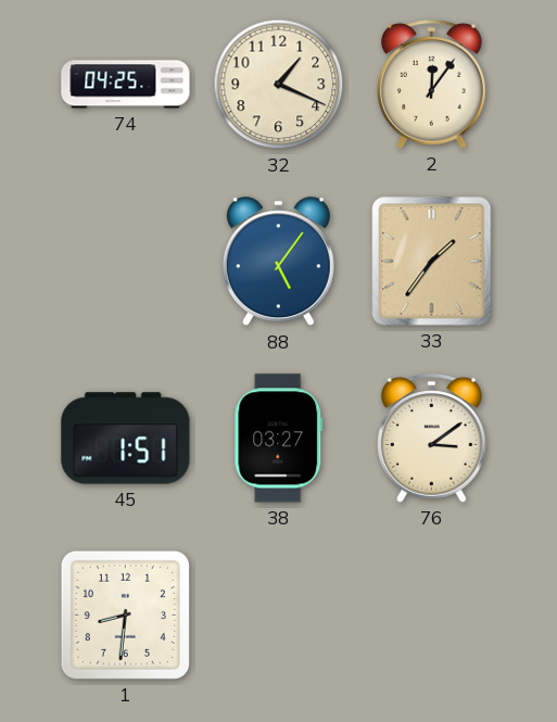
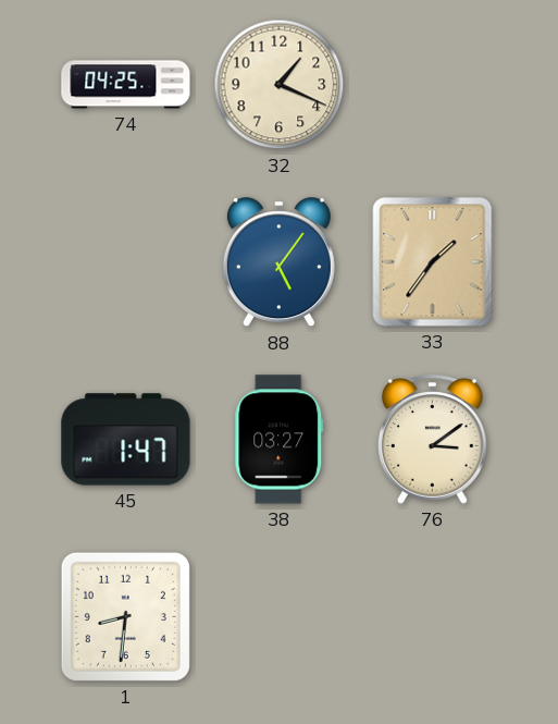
2: 12:06 -> none (432, 85)
45: 1:51 -> 1:47 (126, 440)
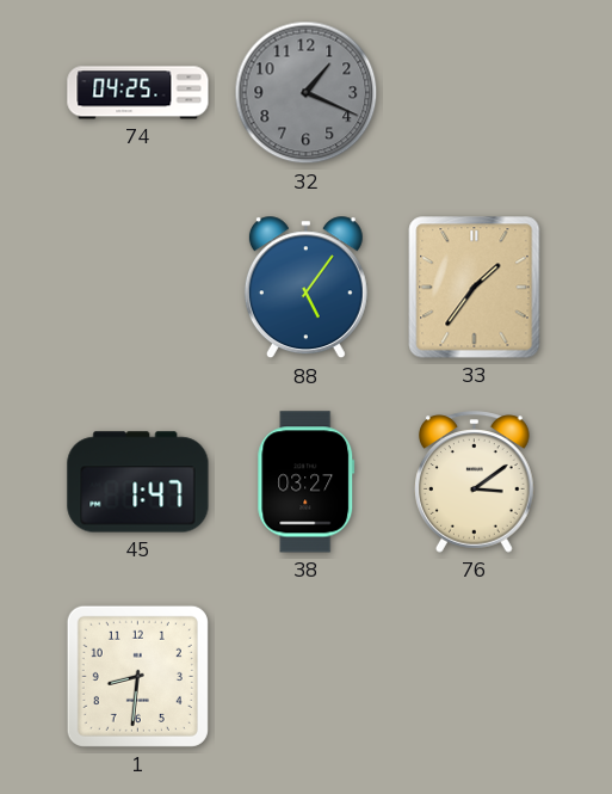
32 dial: cream -> grey (307, 93)
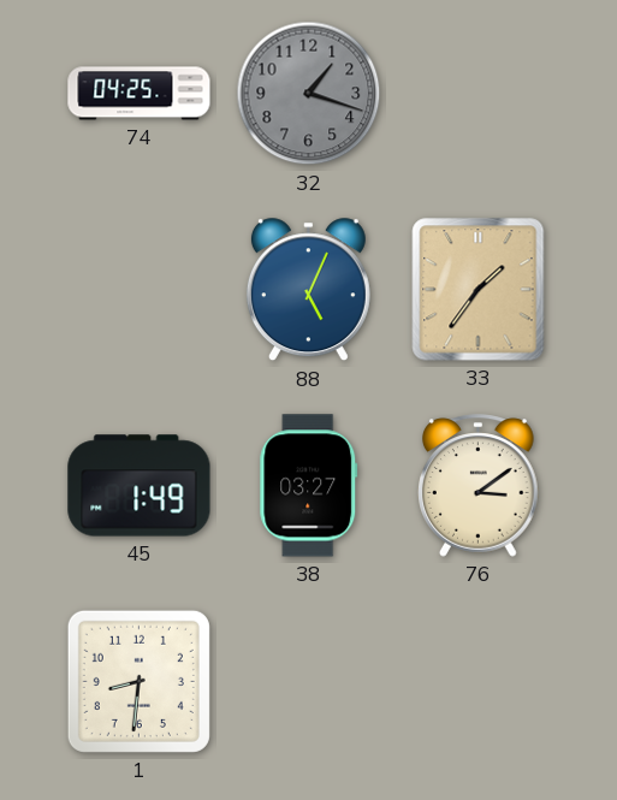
32: 1:19 -> 1:18 (309, 94)
88: 5:06 -> 5:04 (308, 290)
45: 1:47 -> 1:49 (140, 486)
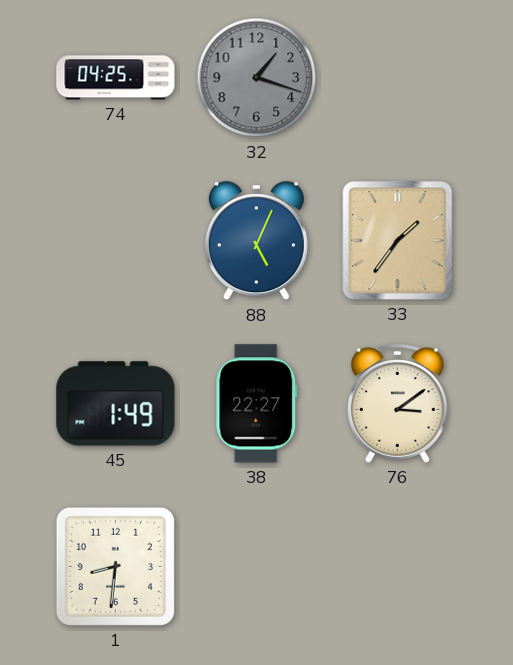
38: 03:27 -> 22:27 (257, 404)
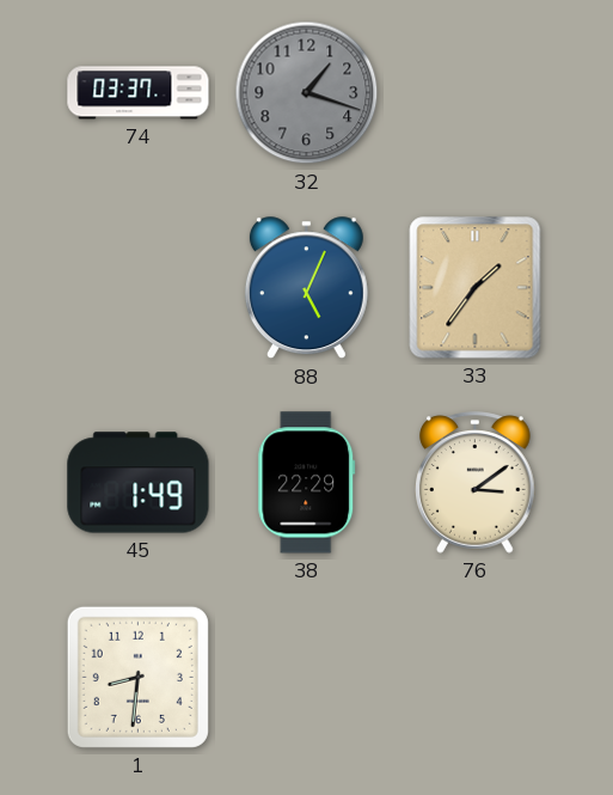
74: 04:25 -> 03:37 (139, 93)
38: 22:27 -> 22:29 (307, 483)
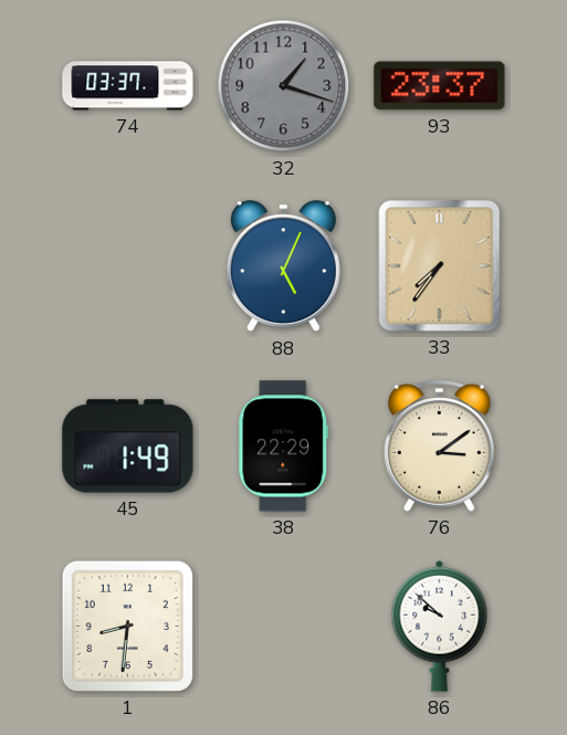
93: none -> 23:37 (440, 86)
33: 1:36 -> 7:36 (440, 266)
86: none -> 9:52 (440, 626)
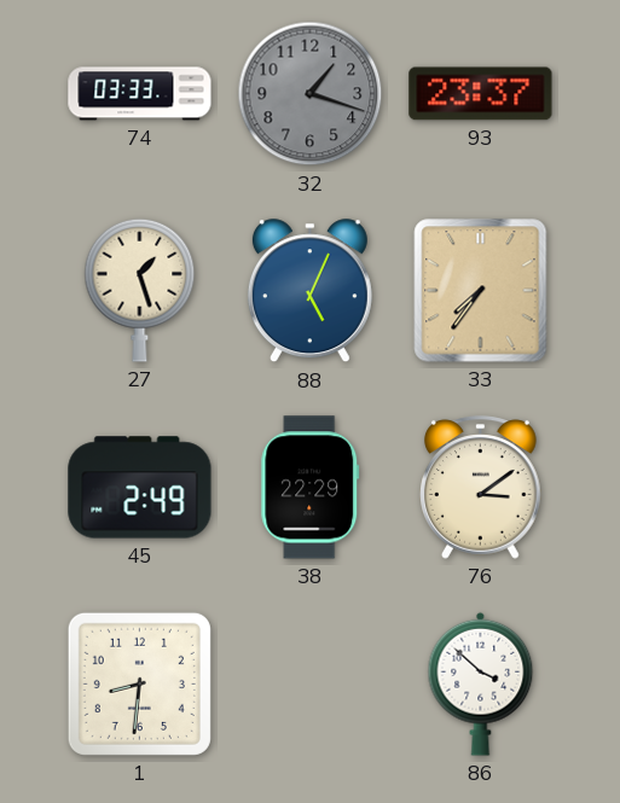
74: 03:37 -> 03:33 (140, 94)
27: none -> 1:27 (140, 290)
45: 1:49 -> 2:49 (140, 488)
86: 9:52 -> 3:52 (481, 683)
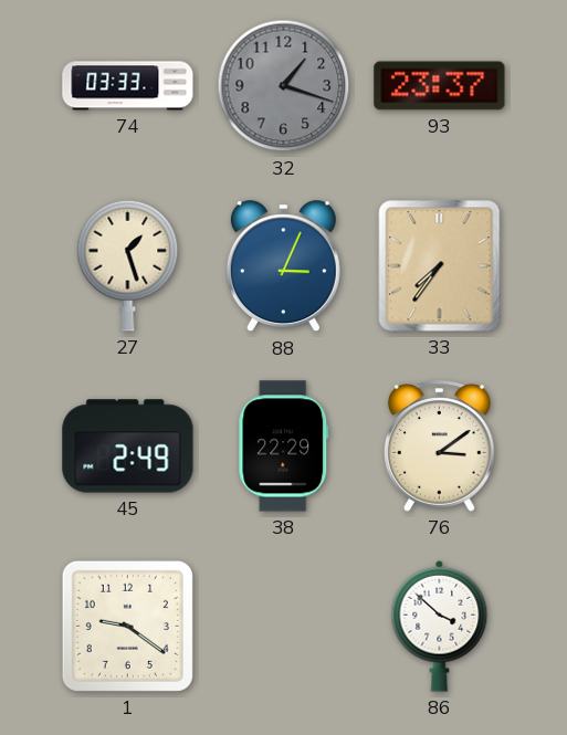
88: 5:04 -> 3:04 (283, 266)
1: 8:31 -> 9:21 (127, 626)
